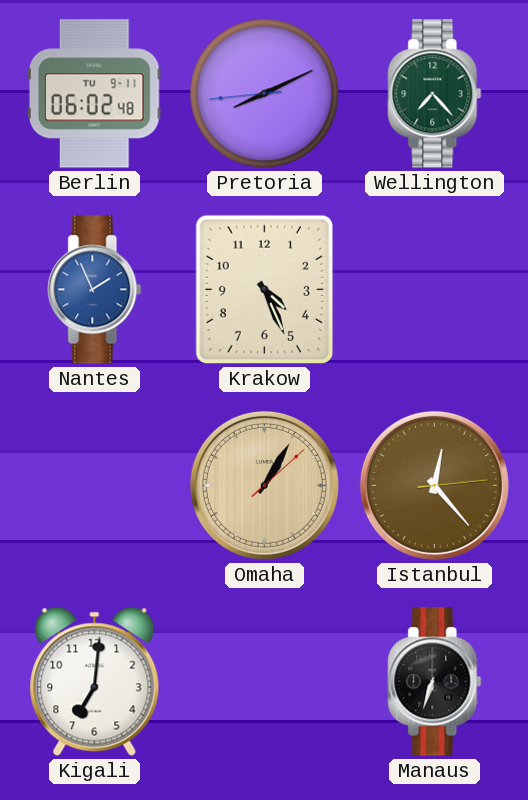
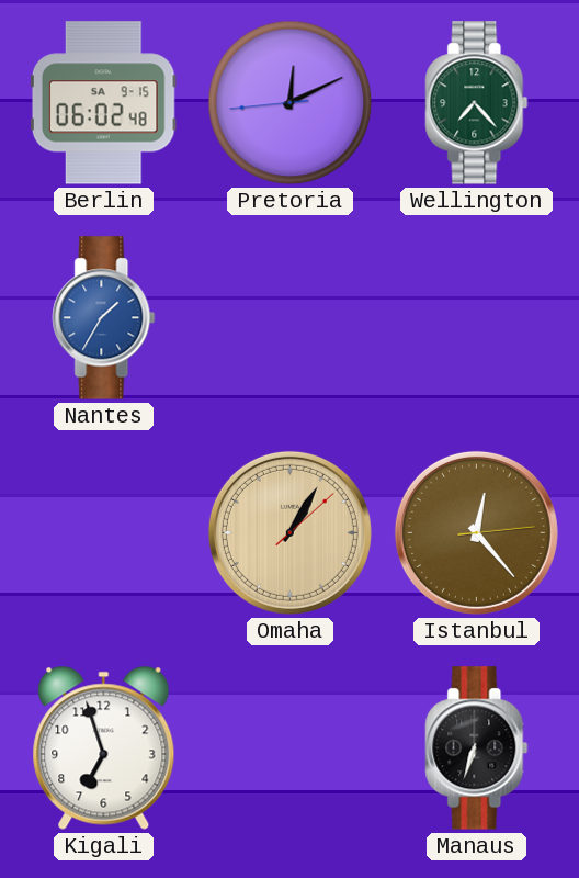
Berlin date: TU 9-11 -> SA 9-15 (103, 103)
Pretoria: 8:10 -> 12:10 (291, 103)
Nantes: 1:56 -> 1:35 (104, 318)
Krakow: 4:26 -> none (264, 290)
Kigali: 7:01 -> 6:57 (104, 747)
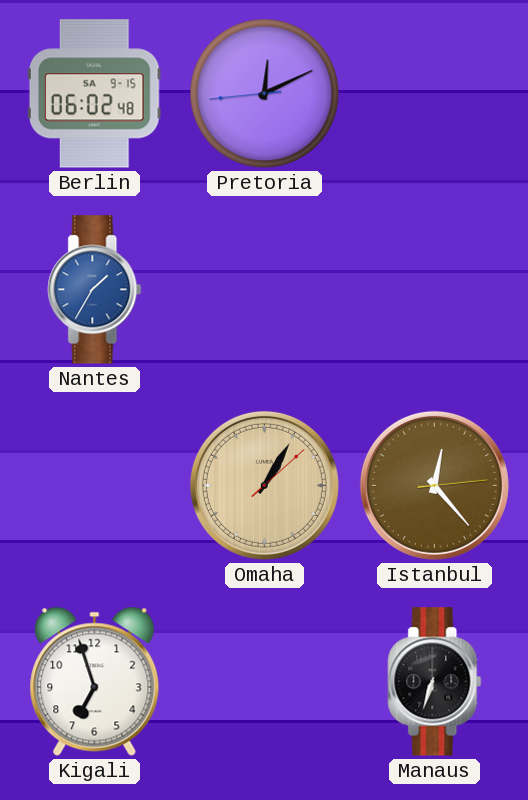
Wellington: 7:23 -> none (477, 103)
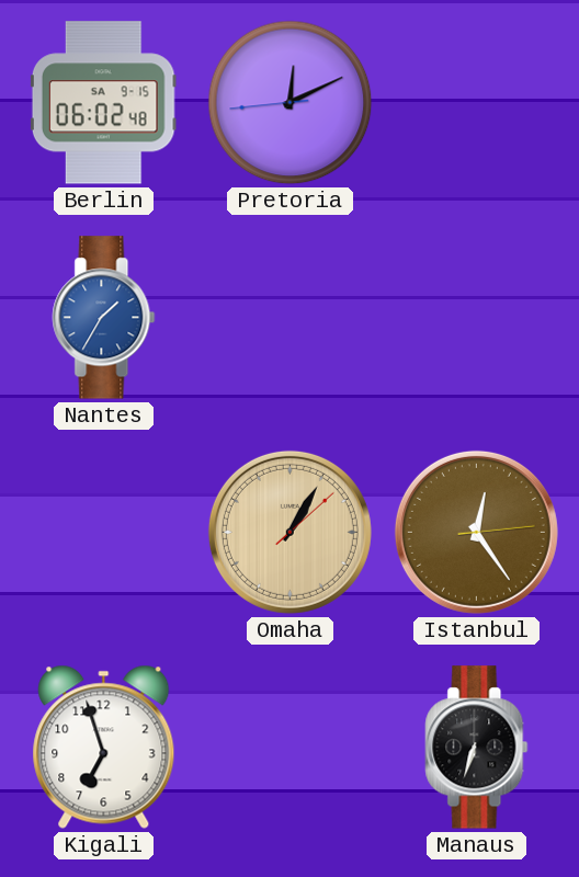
Istanbul: 12:23 -> 12:24 (476, 532)
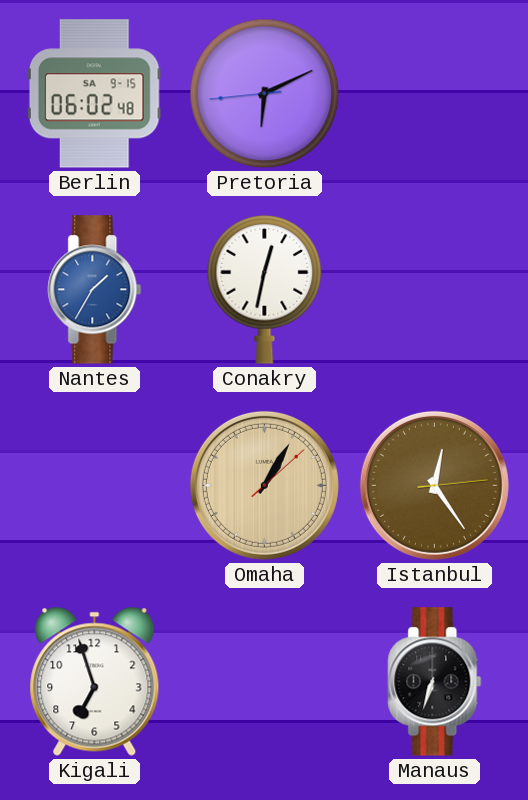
Pretoria: 12:10 -> 6:10 (265, 94)
Conakry: none -> 12:32 (265, 289)
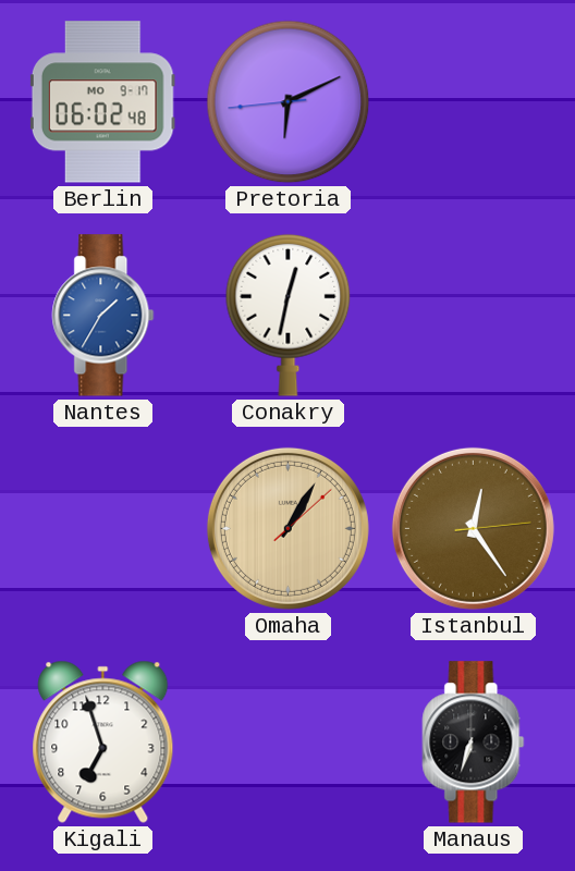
Berlin date: SA 9-15 -> MO 9-17 (102, 102)
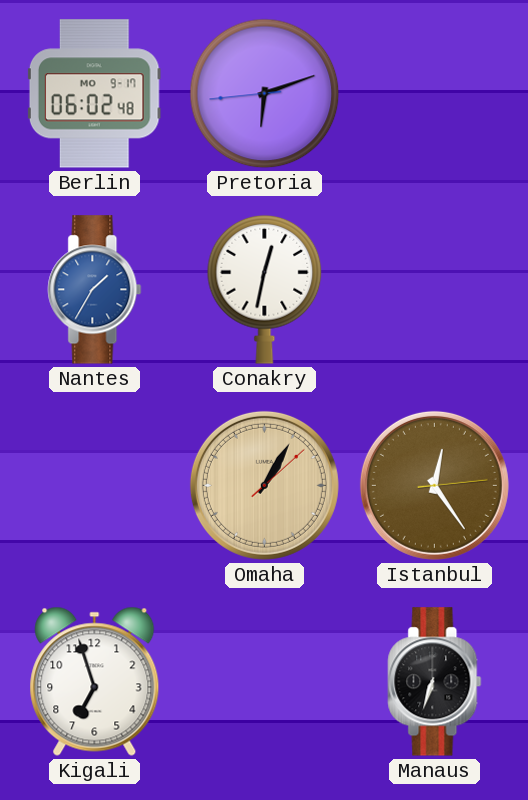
Pretoria: 6:10 -> 6:11 (265, 94)
